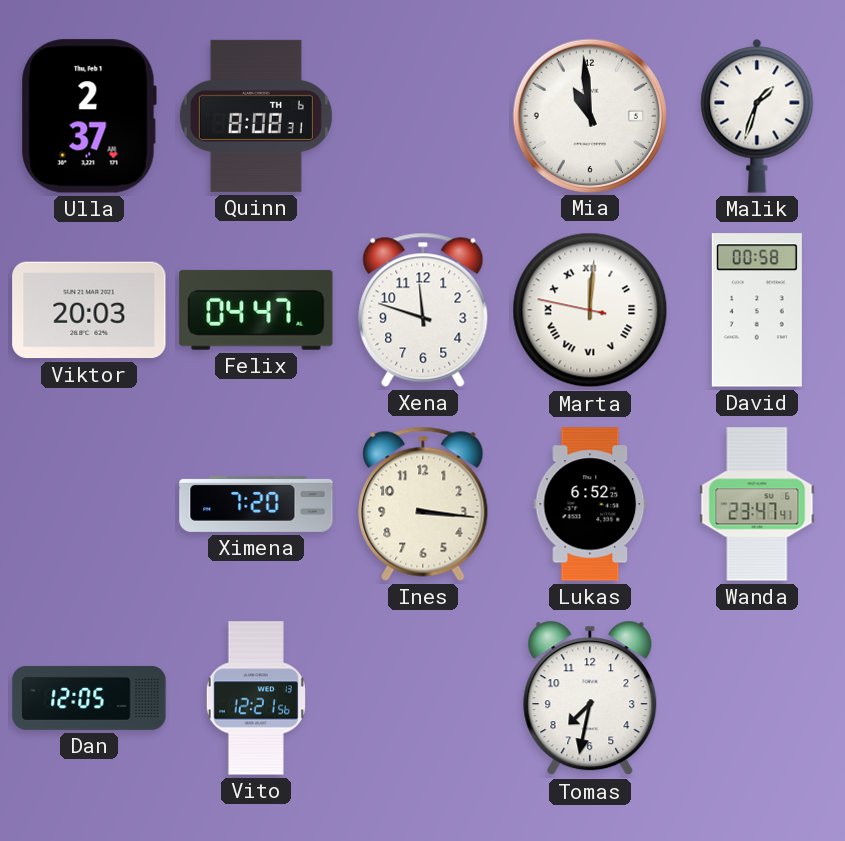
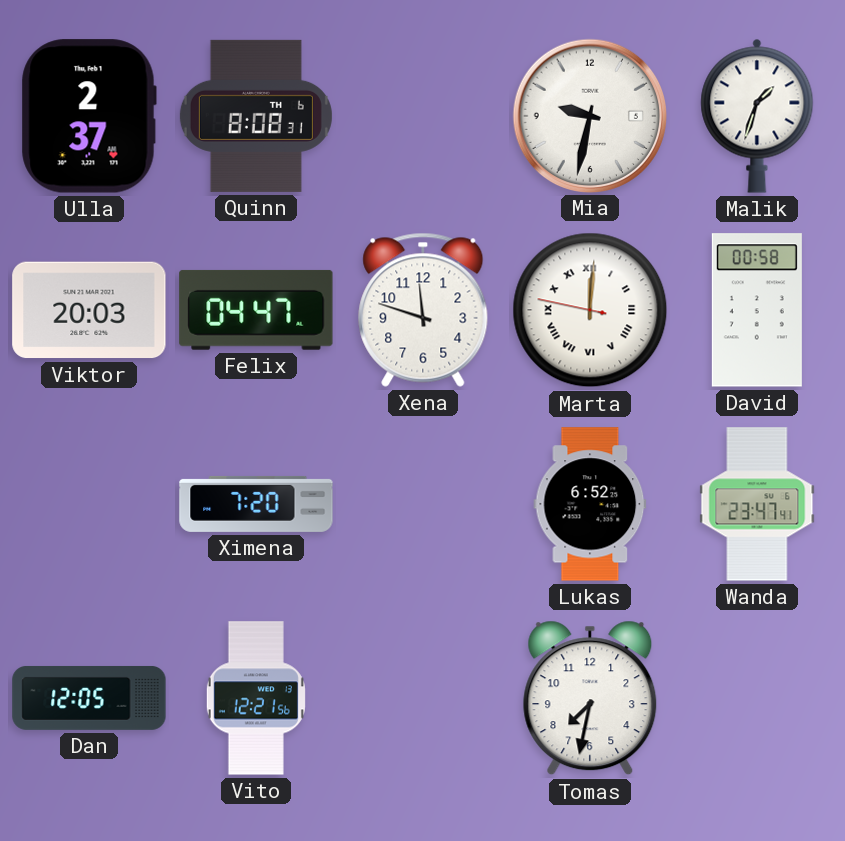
Mia: 10:59 -> 9:32 (589, 115)
Ines: 3:16 -> none (423, 504)
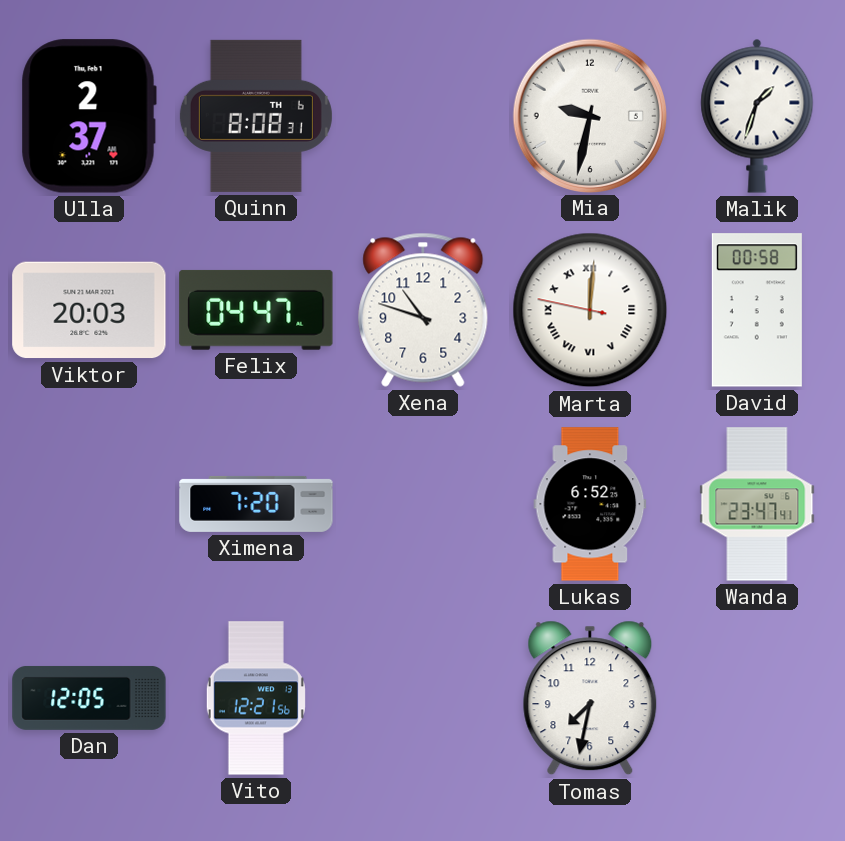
Xena: 11:48 -> 10:48 (423, 310)
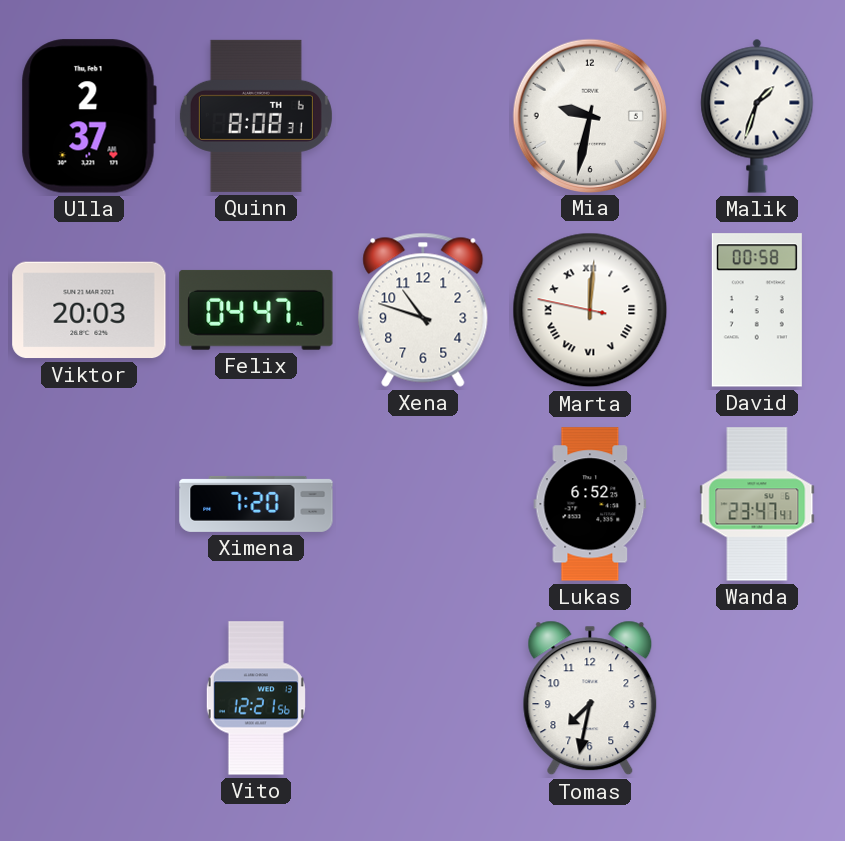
Dan: 12:05 -> none (89, 698)
